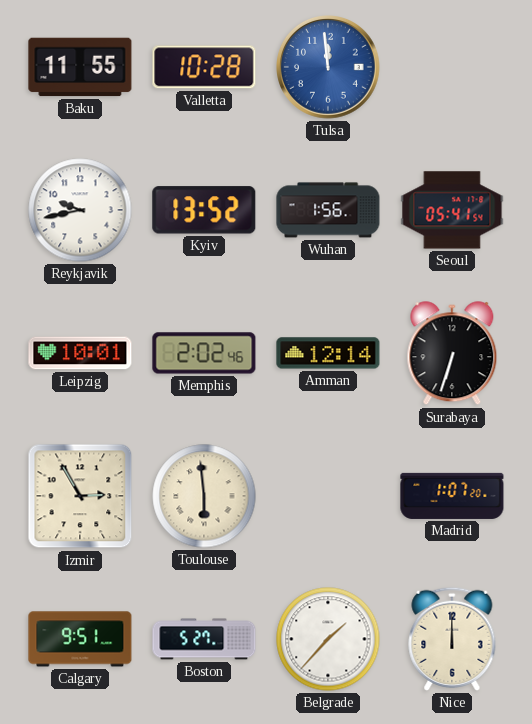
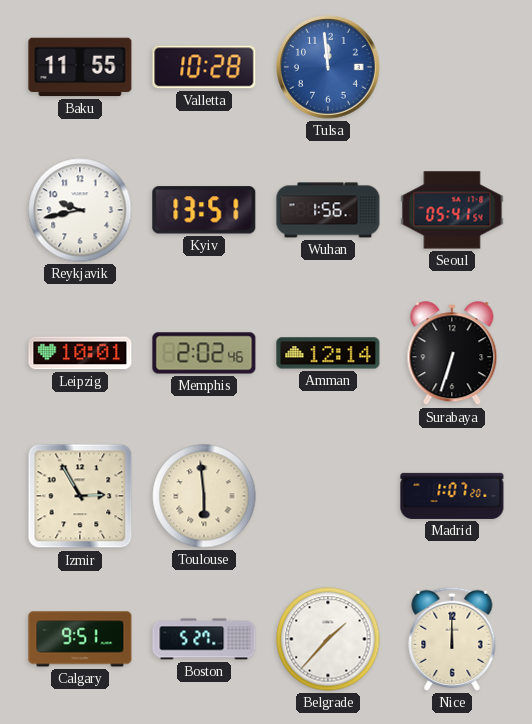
Kyiv: 13:52 -> 13:51 (204, 210)
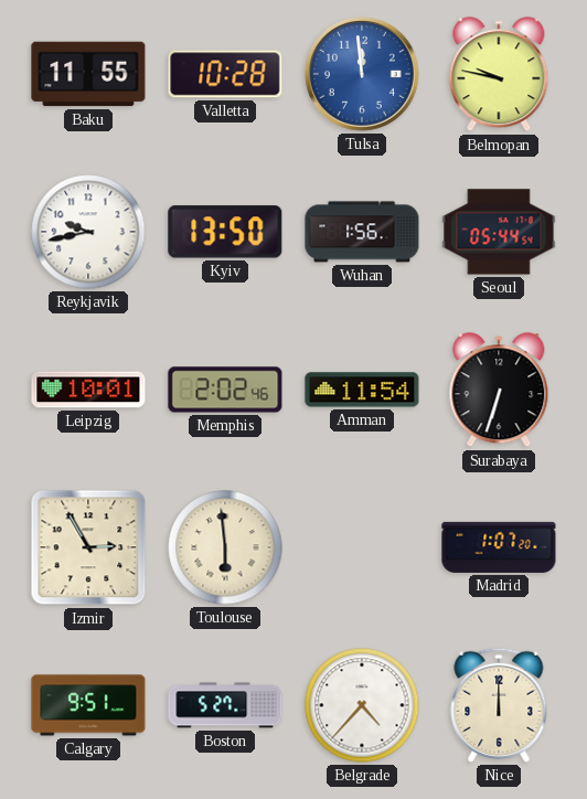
Belmopan: none -> 9:47 (499, 75)
Kyiv: 13:51 -> 13:50 (225, 232)
Seoul: 05:41 -> 05:44 (499, 232)
Amman: 12:14 -> 11:54 (362, 390)
Belgrade: 1:37 -> 4:37 (362, 705)
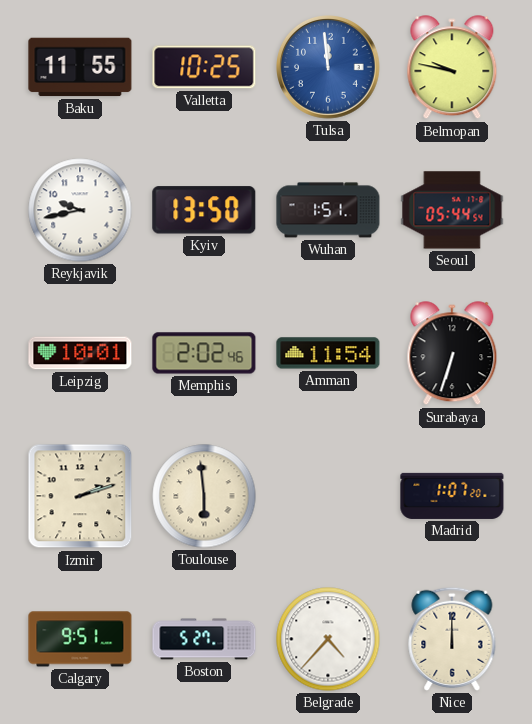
Valletta: 10:28 -> 10:25 (204, 67)
Wuhan: 1:56 -> 1:51 (328, 210)
Izmir: 2:55 -> 2:12 (80, 496)
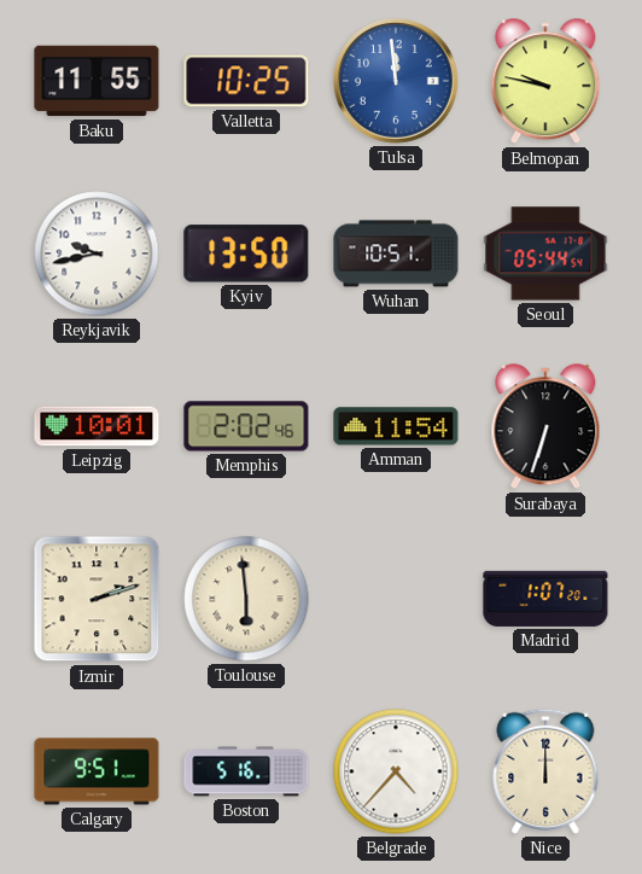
Wuhan: 1:51 -> 10:51 (396, 254)
Boston: 5:27 -> 5:16 (246, 771)
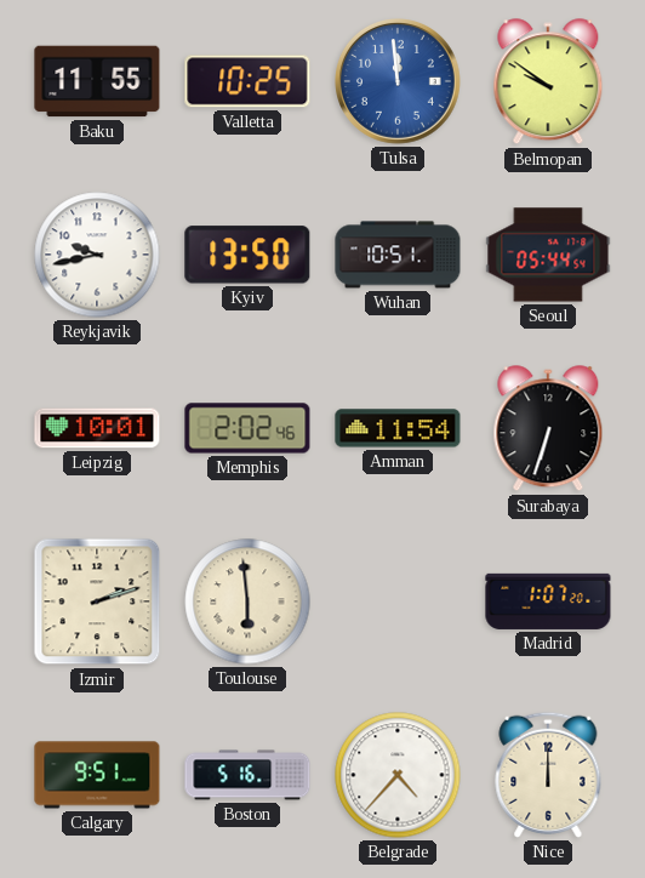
Belmopan: 9:47 -> 9:51 (548, 82)
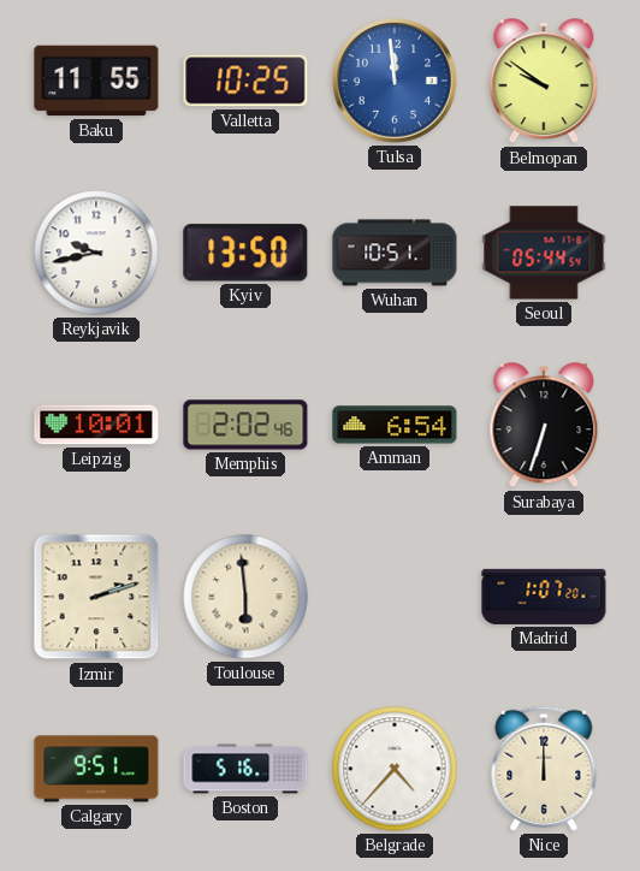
Amman: 11:54 -> 6:54 (395, 425)
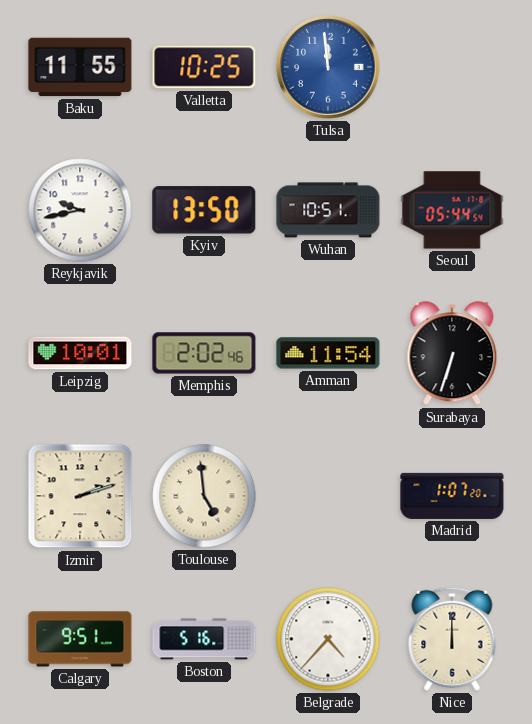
Belmopan: 9:51 -> none (544, 82)
Amman: 6:54 -> 11:54 (328, 353)
Toulouse: 5:59 -> 4:59 (204, 496)
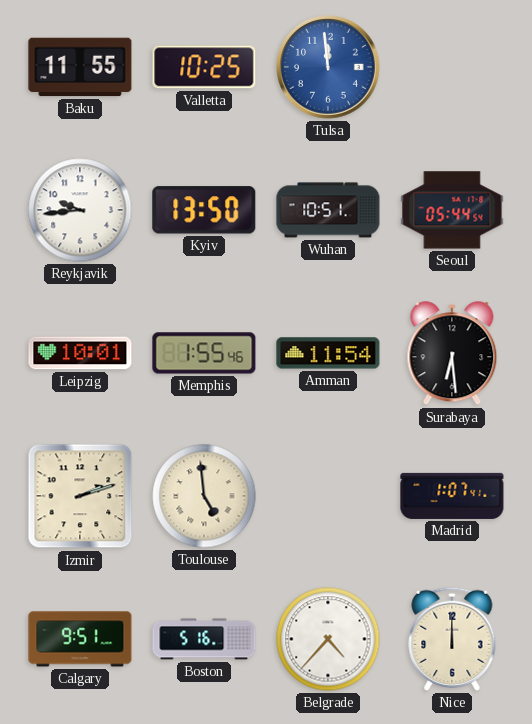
Reykjavik: 9:43 -> 9:44 (80, 210)
Memphis: 2:02 -> 1:55 (204, 353)
Surabaya: 6:33 -> 6:29 (452, 354)
Madrid: 1:07:20 -> 1:07:41 (452, 496)
